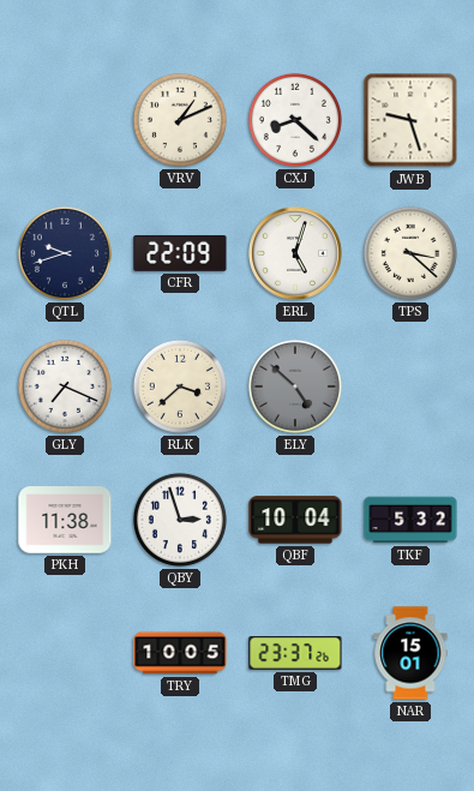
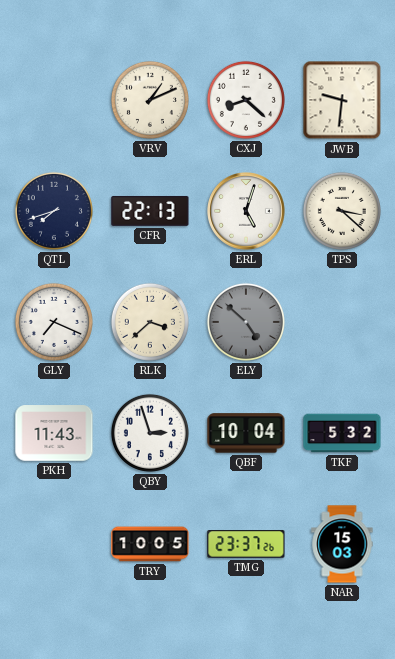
JWB: 9:27 -> 9:31 (342, 100)
QTL: 9:42 -> 7:42 (54, 211)
CFR: 22:09 -> 22:13 (150, 211)
PKH: 11:38 -> 11:43 (54, 433)
NAR: 15:01 -> 15:03 (342, 544)
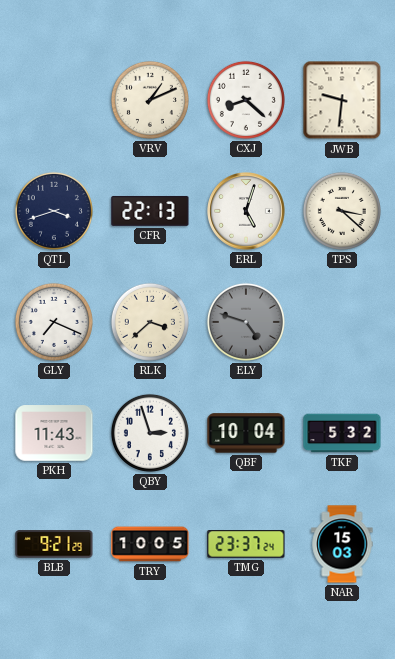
QTL: 7:42 -> 3:42 (54, 211)
ELY: 4:52 -> 4:48 (246, 322)
BLB: none -> 9:21 (54, 544)
TMG: 23:37:26 -> 23:37:24 (246, 544)
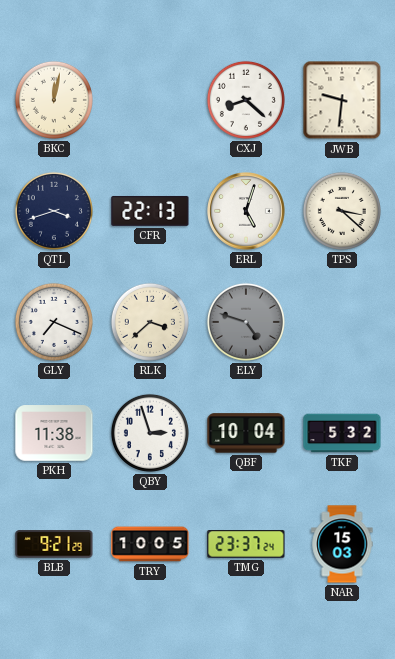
BKC: none -> 12:02 (54, 100)
VRV: 1:11 -> none (150, 100)
PKH: 11:43 -> 11:38 (54, 433)
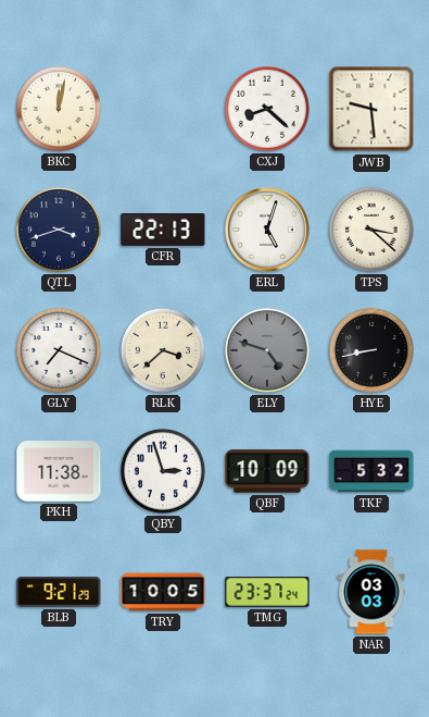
JWB: 9:31 -> 9:29 (371, 109)
HYE: none -> 8:43 (371, 350)
QBF: 10:04 -> 10:09 (267, 471)
NAR: 15:03 -> 03:03 (371, 592)
